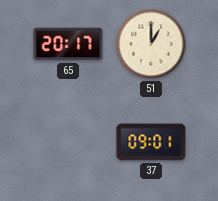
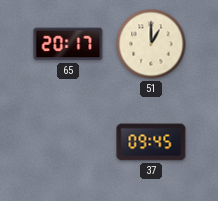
37: 09:01 -> 09:45 (151, 142)
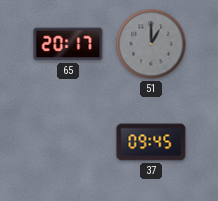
51 dial: cream -> grey (151, 44)
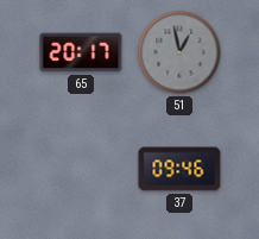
51: 1:00 -> 12:58 (179, 52)
37: 09:45 -> 09:46 (179, 169)
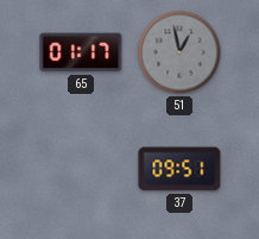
65: 20:17 -> 01:17 (81, 52)
37: 09:46 -> 09:51 (179, 169)
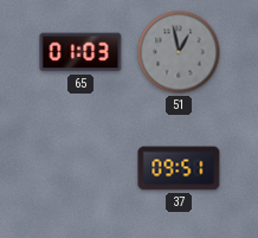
65: 01:17 -> 01:03 (80, 52)
